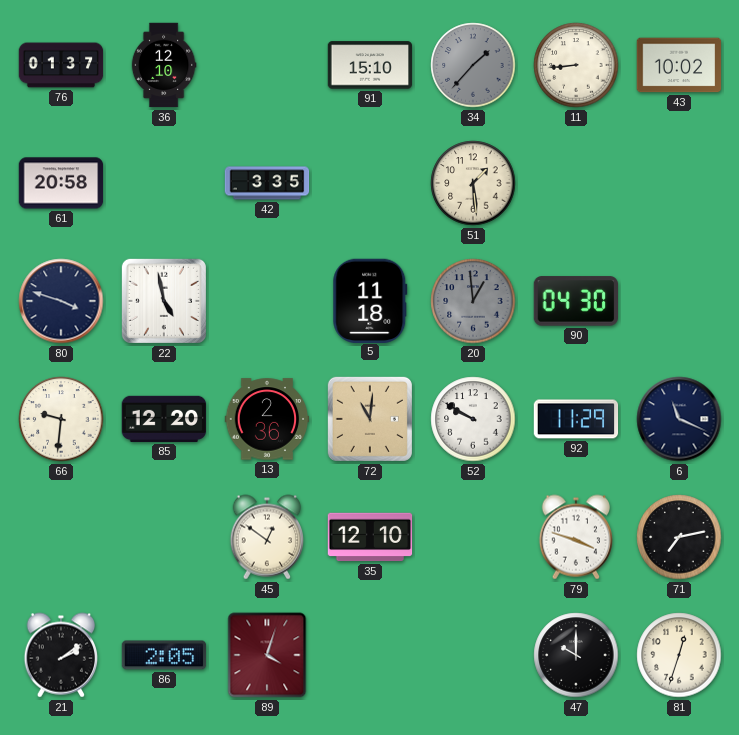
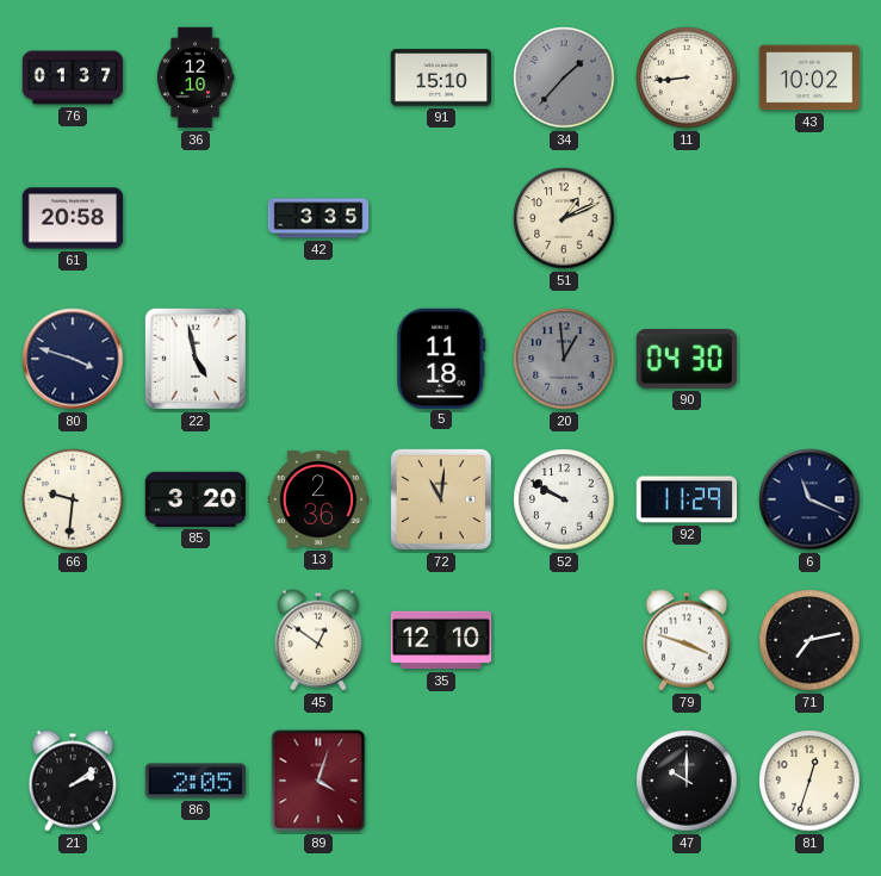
51: 1:29 -> 1:11 (564, 218)
85: 12:20 -> 3:20 (196, 499)
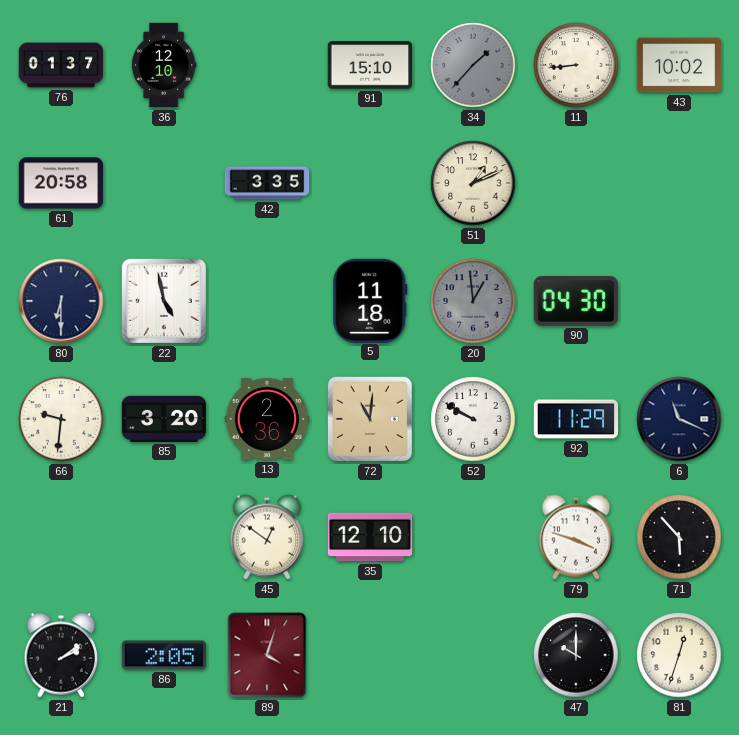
80: 3:48 -> 6:30 (61, 301)
71: 7:13 -> 5:53 (679, 537)
